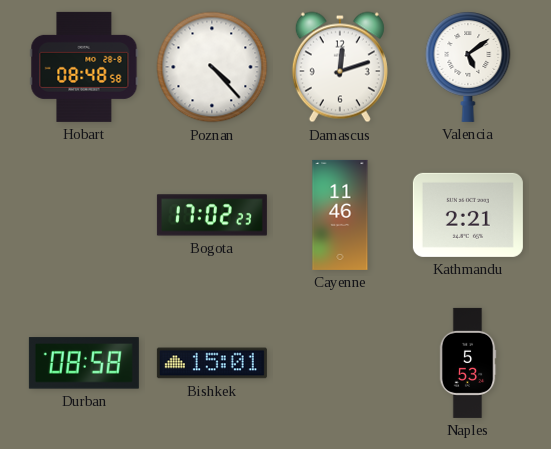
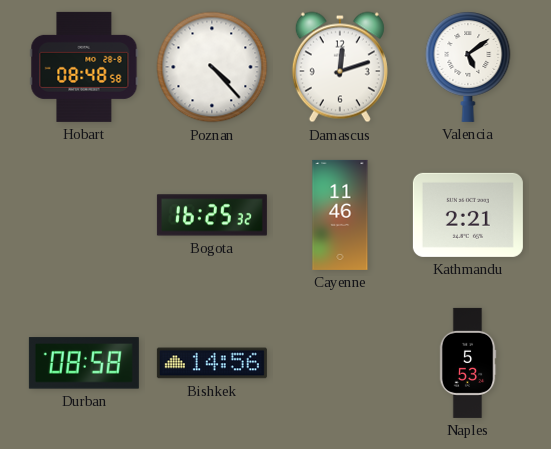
Bogota: 17:02 -> 16:25 (212, 215)
Bishkek: 15:01 -> 14:56 (212, 363)
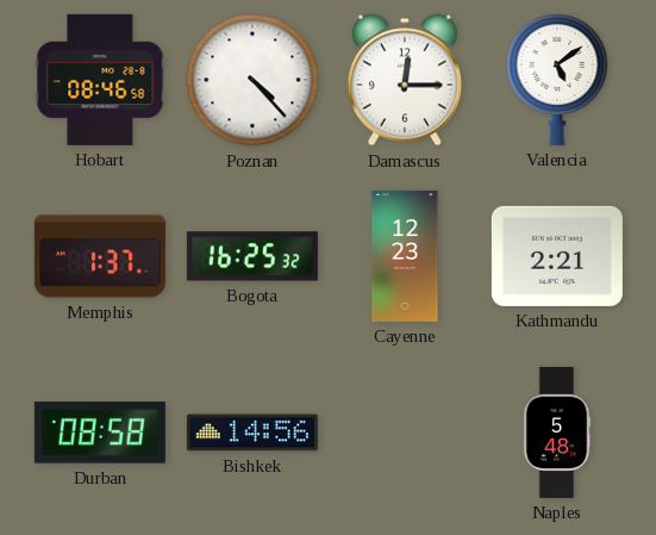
Hobart: 08:48 -> 08:46 (100, 80)
Damascus: 12:12 -> 12:15 (405, 80)
Memphis: none -> 1:37 (100, 256)
Cayenne: 11:46 -> 12:23 (405, 256)
Naples: 5:53 -> 5:48 (557, 433)
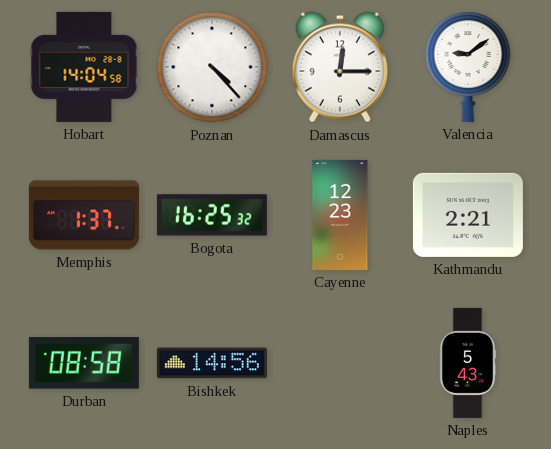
Hobart: 08:46 -> 14:04 (84, 67)
Valencia: 5:09 -> 9:09 (468, 67)
Naples: 5:48 -> 5:43 (468, 363)
